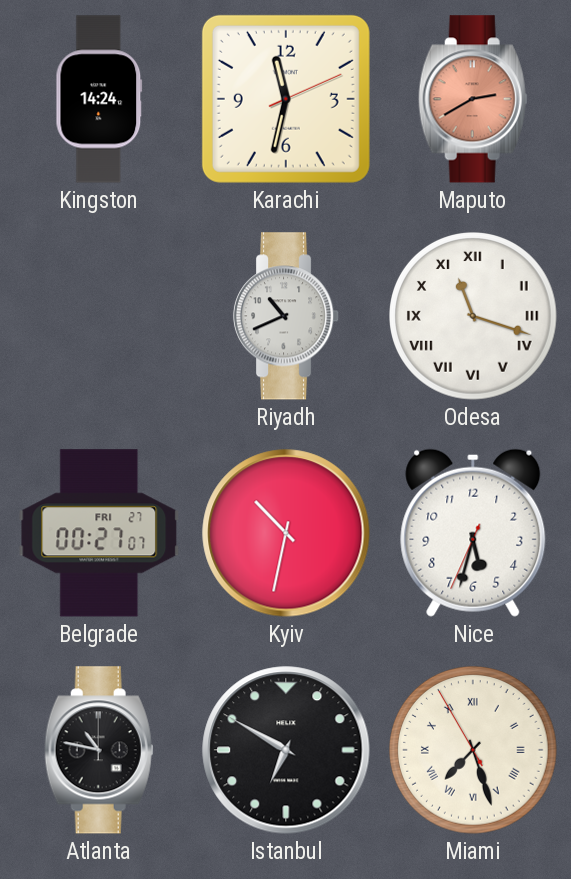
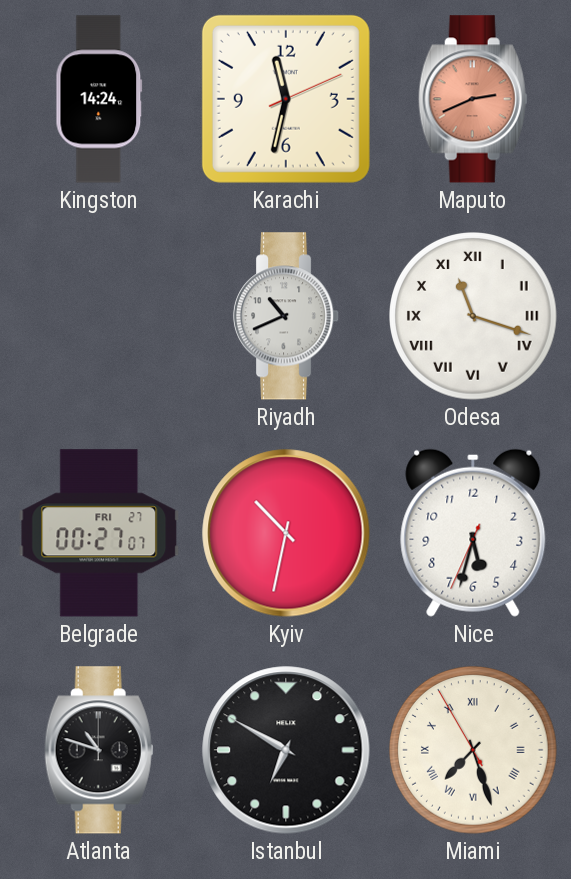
Maputo: 2:40 -> 2:41 (473, 99)
Atlanta: 10:47 -> 10:48 (99, 750)
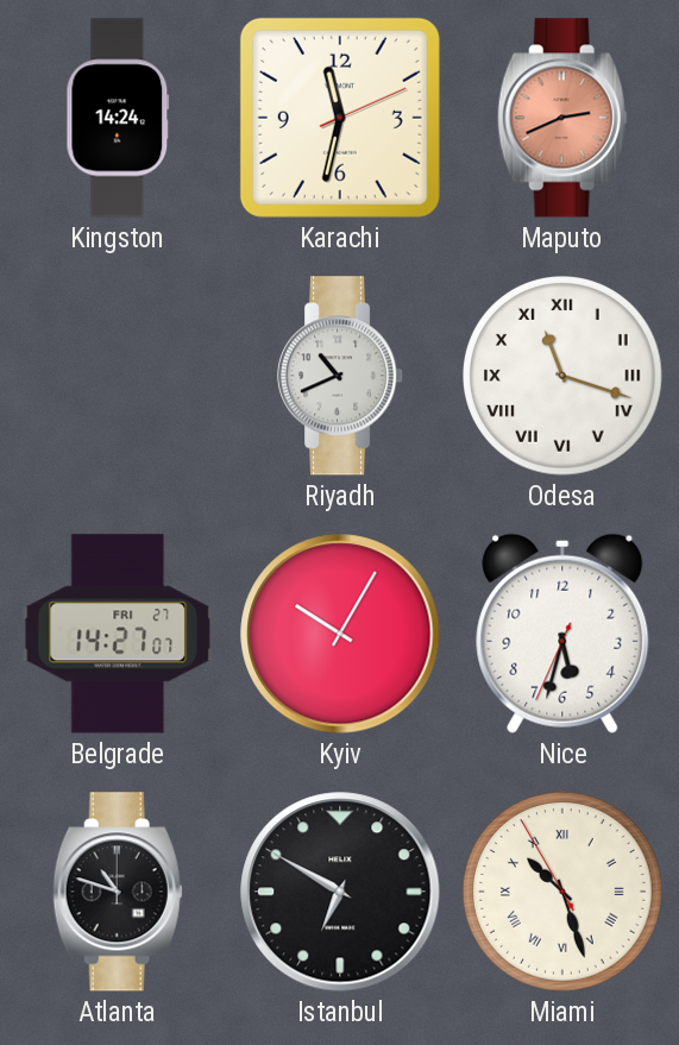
Belgrade: 00:27 -> 14:27 (118, 634)
Kyiv: 10:32 -> 10:05 (340, 634)
Miami: 7:26 -> 10:26 (564, 893)
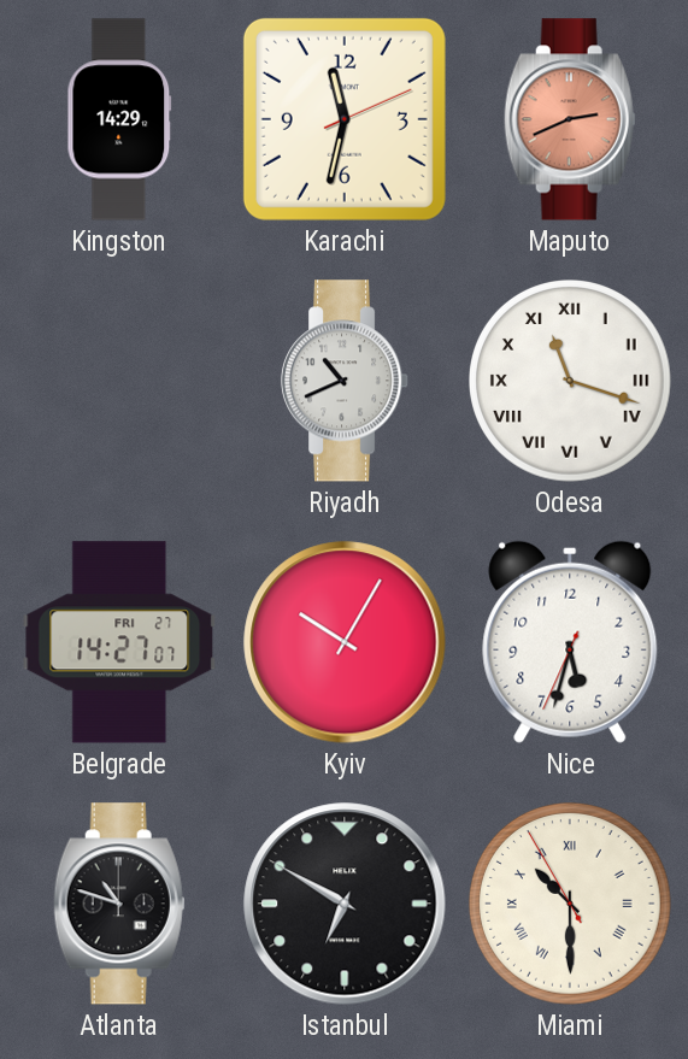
Kingston: 14:24 -> 14:29 (119, 119)
Miami: 10:26 -> 10:29 (571, 905)
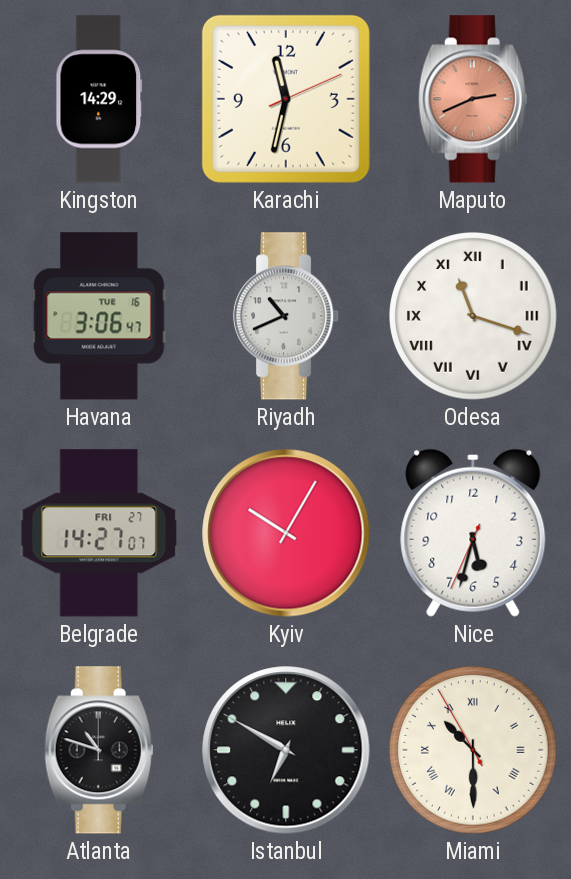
Havana: none -> 3:06 (99, 316)
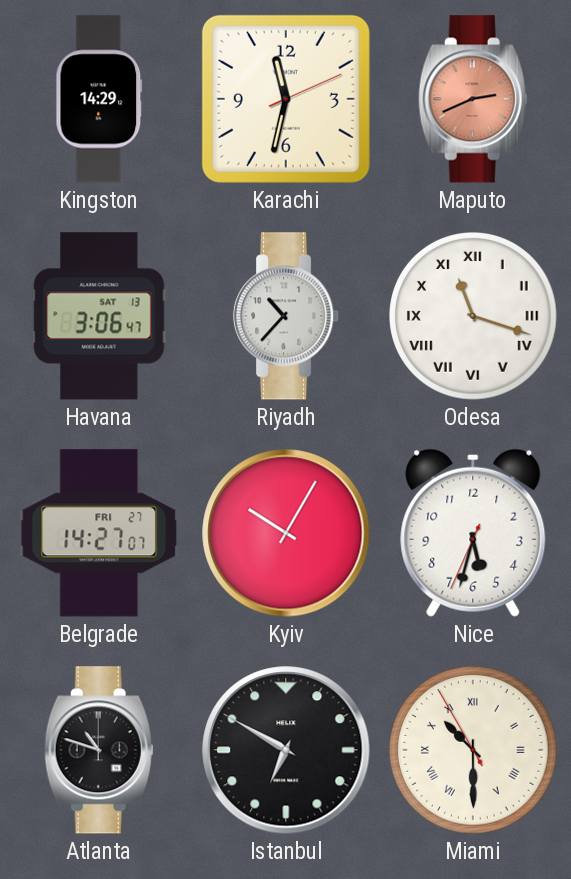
Havana date: TUE 16 -> SAT 13 (99, 316)
Riyadh: 10:41 -> 10:37 (286, 316)
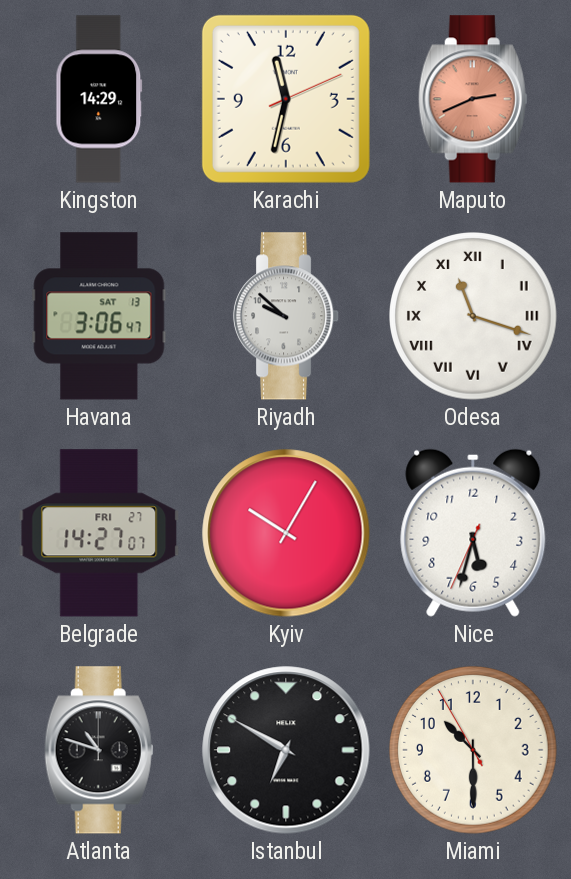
Riyadh: 10:37 -> 9:52 (286, 316)
Miami numerals: Roman -> Arabic (474, 751)
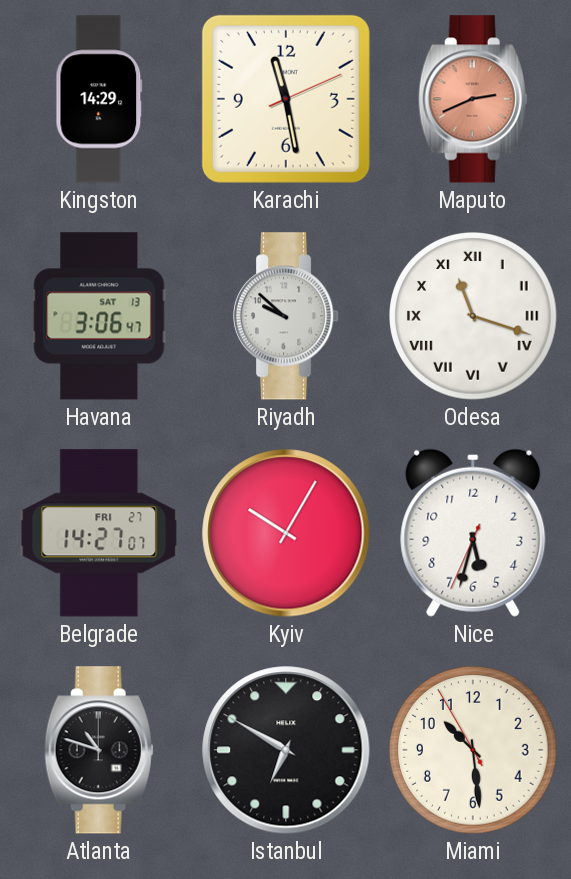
Karachi: 11:32 -> 11:28 (286, 99)
Miami: 10:29 -> 10:28 (474, 751)
